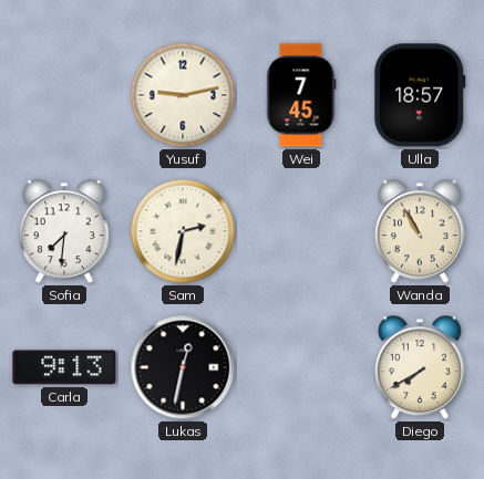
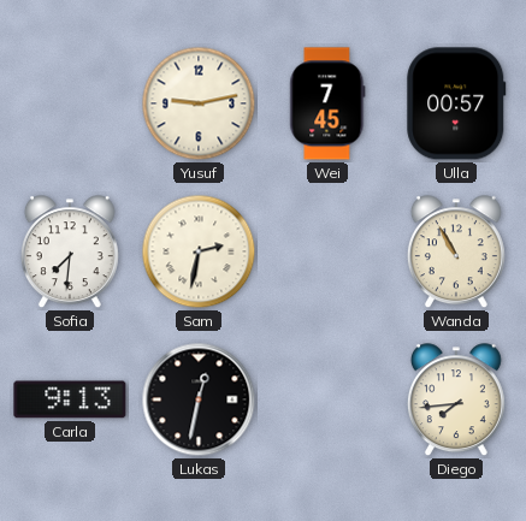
Ulla: 18:57 -> 00:57 (456, 103)
Diego: 7:40 -> 7:44 (456, 401)
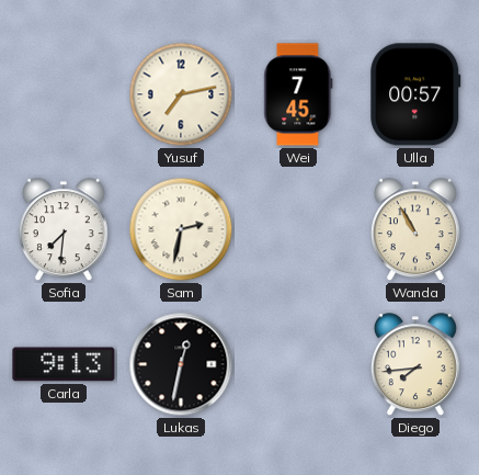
Yusuf: 9:13 -> 7:13 (181, 94)
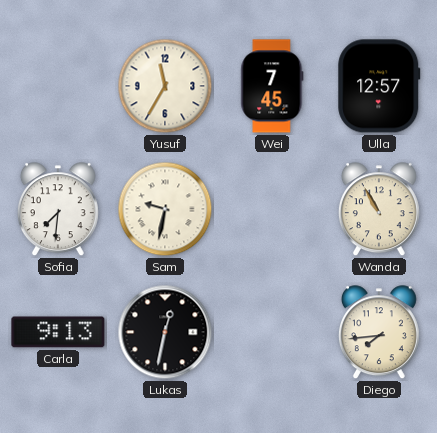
Yusuf: 7:13 -> 11:35 (165, 86)
Ulla: 00:57 -> 12:57 (379, 86)
Sam: 2:32 -> 9:32 (165, 209)
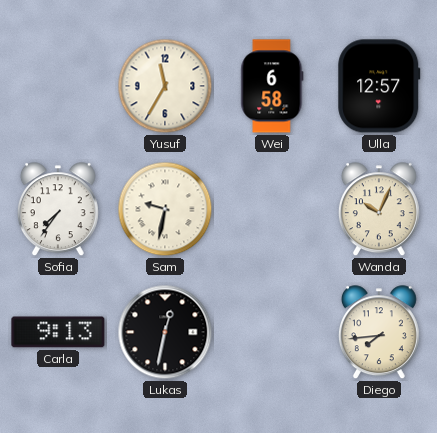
Wei: 7:45 -> 6:58 (272, 86)
Sofia: 7:31 -> 7:36 (58, 210)
Wanda: 10:55 -> 10:04 (379, 210)
